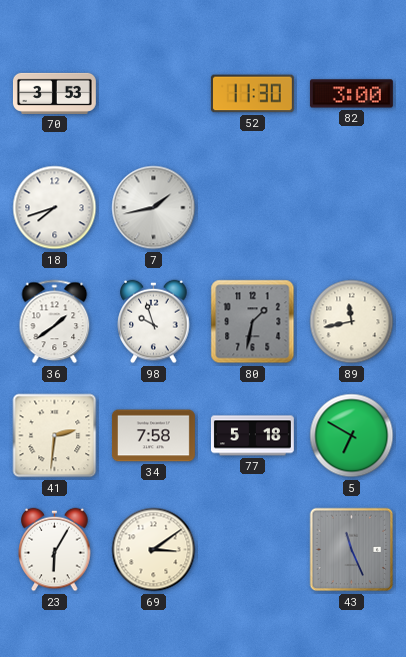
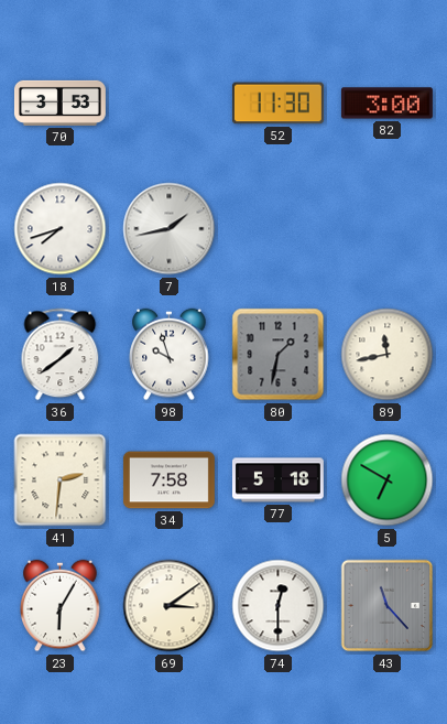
74: none -> 12:30 (279, 606)
43: 11:26 -> 11:23 (388, 606)
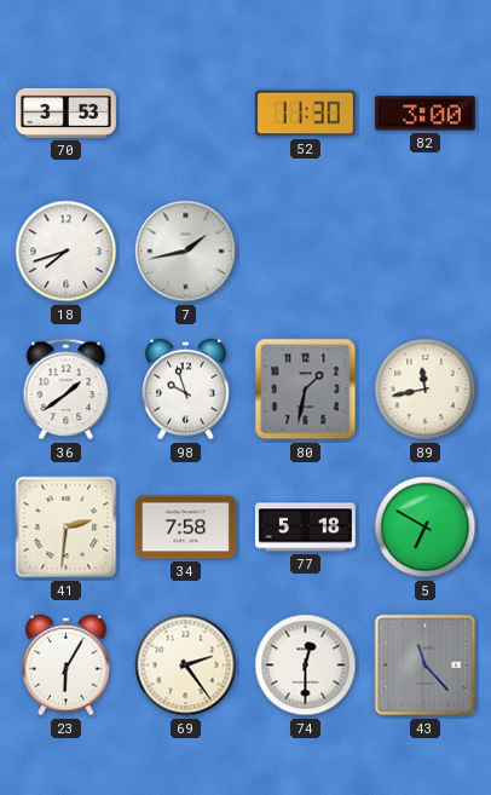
69: 3:09 -> 2:24 (186, 666)
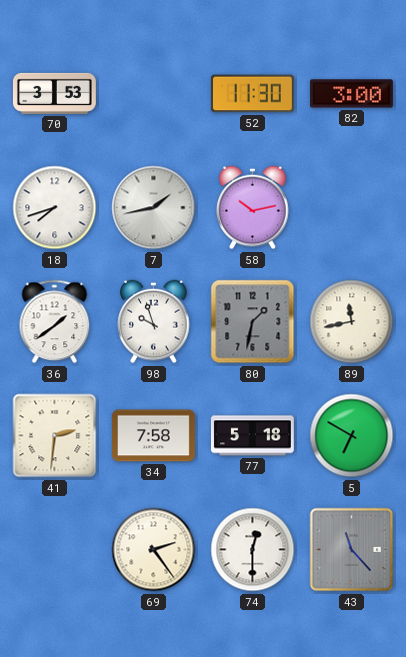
58: none -> 10:13 (253, 208)
23: 6:05 -> none (67, 666)
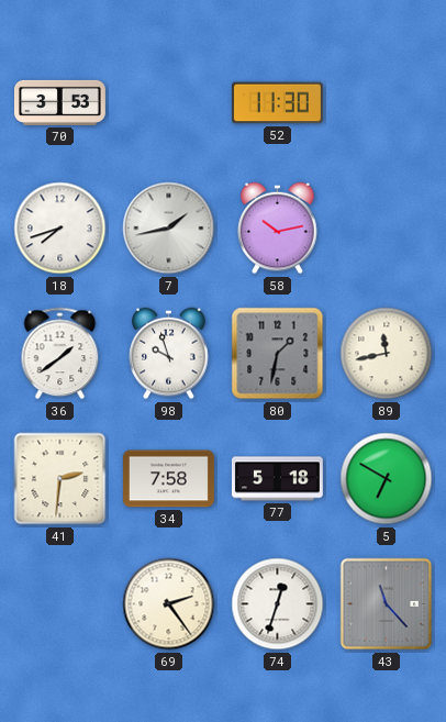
82: 3:00 -> none (351, 94)
74: 12:30 -> 12:33 (278, 604)
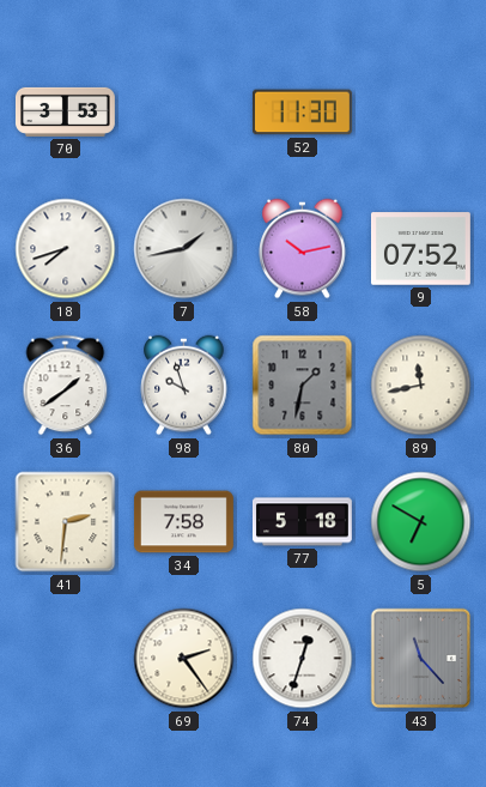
9: none -> 07:52 (420, 249)
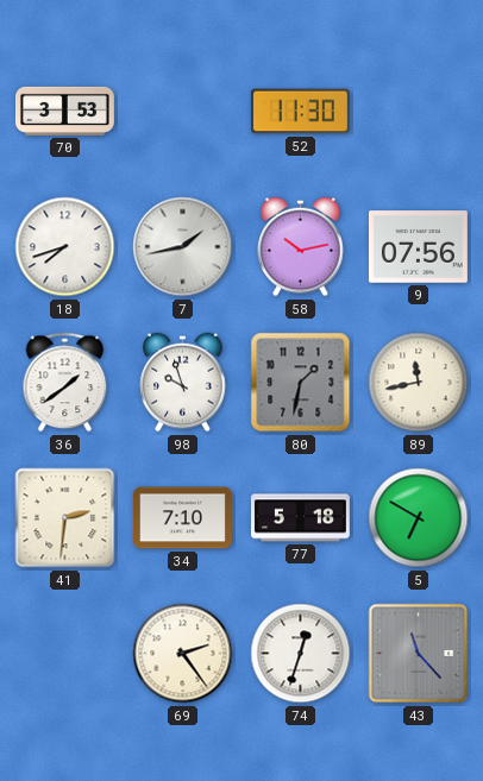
9: 07:52 -> 07:56 (418, 247)
34: 7:58 -> 7:10 (182, 518)
